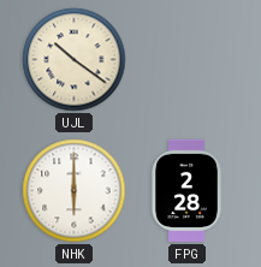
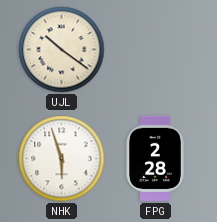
NHK: 6:00 -> 5:57 (62, 159)
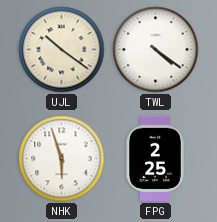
TWL: none -> 4:21 (156, 50)
FPG: 2:28 -> 2:25 (155, 158)
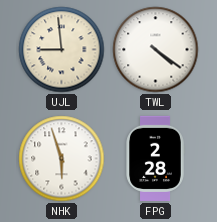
UJL: 10:21 -> 8:59 (62, 50)
FPG: 2:25 -> 2:28 (155, 158)
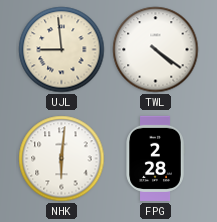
NHK: 5:57 -> 6:01 (62, 159)
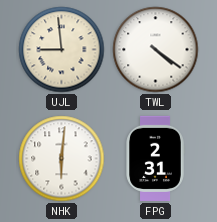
FPG: 2:28 -> 2:31 (155, 158)
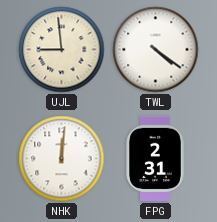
NHK: 6:01 -> 12:01 (62, 159)
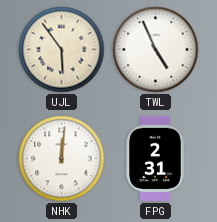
UJL: 8:59 -> 5:54 (62, 50)
TWL: 4:21 -> 4:56 (156, 50)
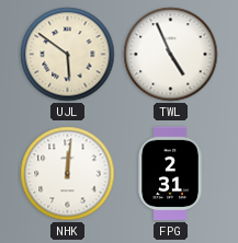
UJL: 5:54 -> 5:51 (68, 55)
